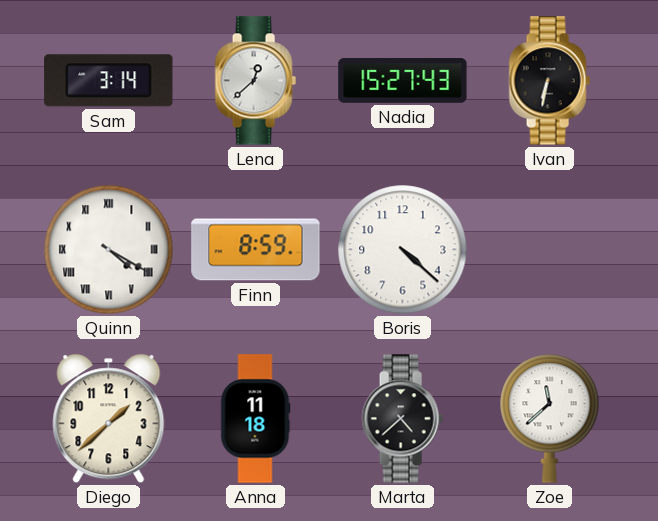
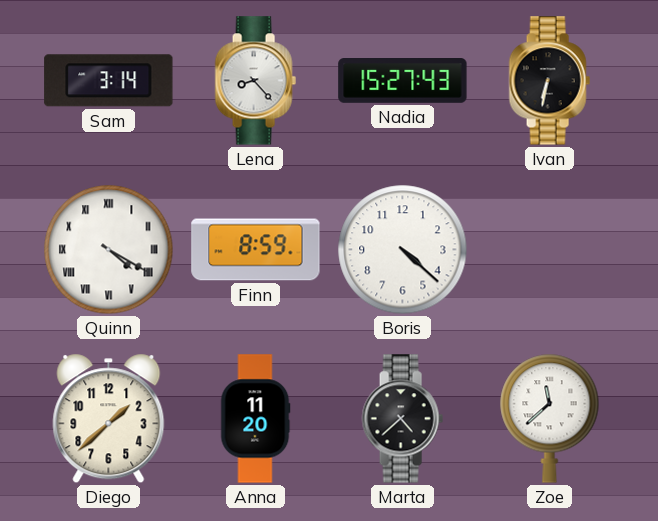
Lena: 12:38 -> 8:23 (255, 81)
Anna: 11:18 -> 11:20 (255, 419)
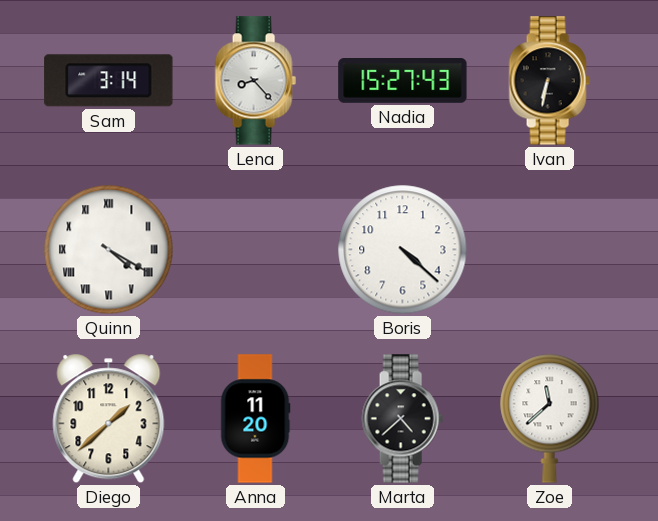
Finn: 8:59 -> none (256, 250)
